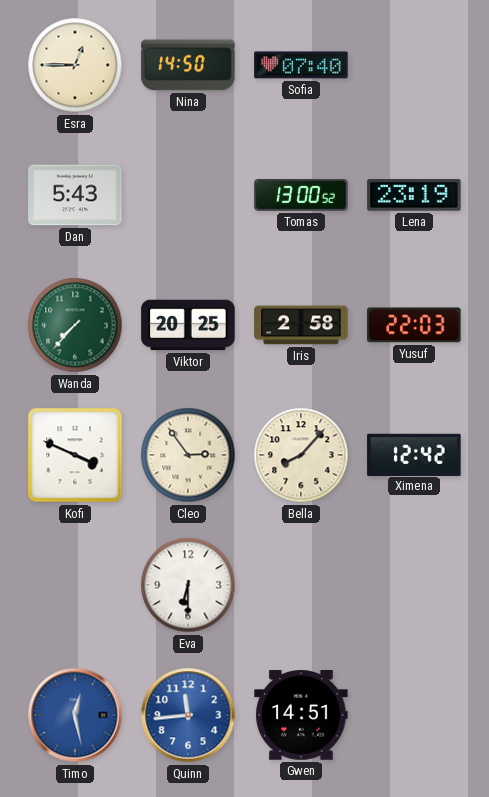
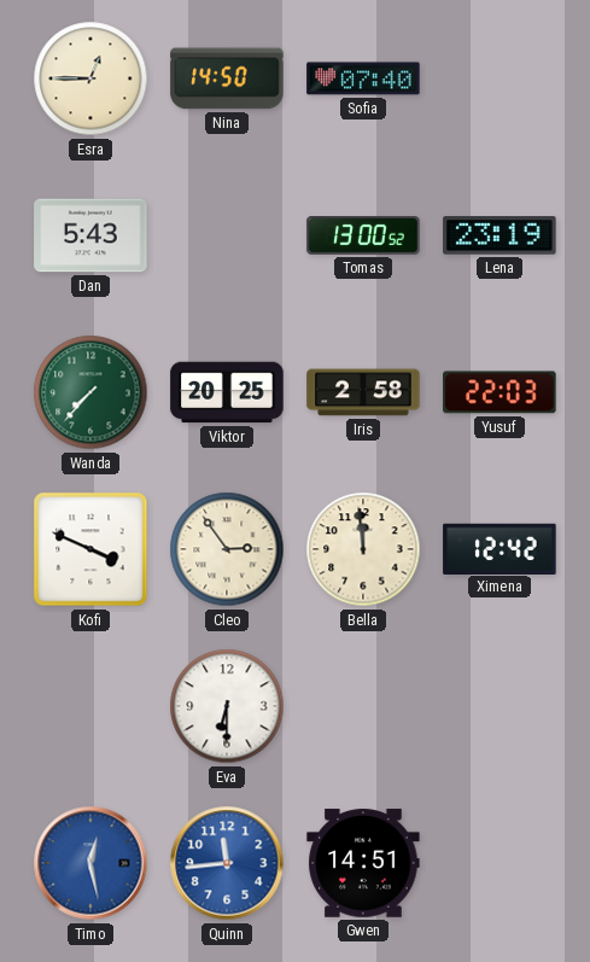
Bella: 8:07 -> 11:59 (363, 549)
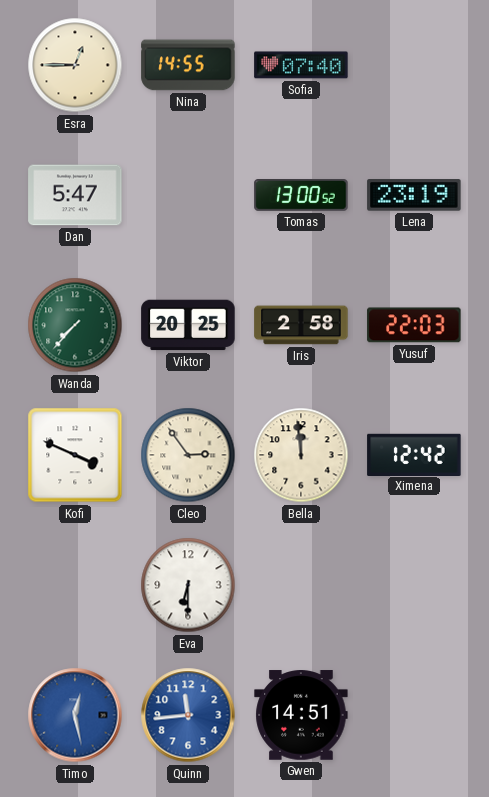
Nina: 14:50 -> 14:55 (188, 65)
Dan: 5:43 -> 5:47 (75, 195)
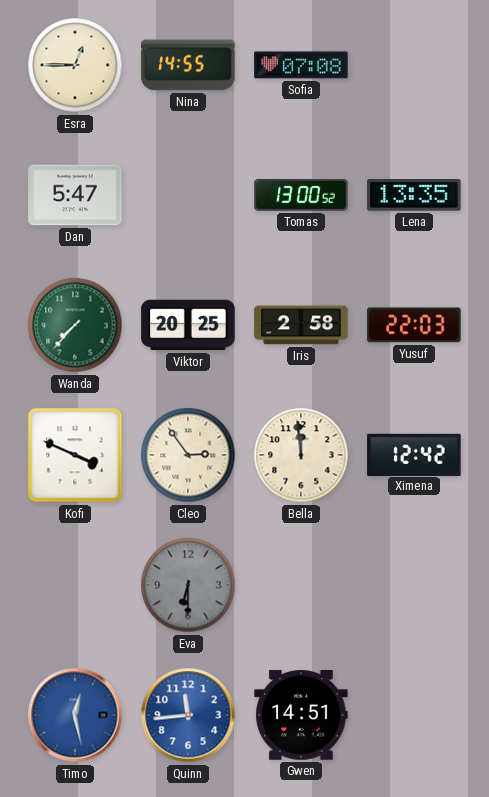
Sofia: 07:40 -> 07:08 (301, 65)
Lena: 23:19 -> 13:35 (414, 195)
Eva dial: white -> grey (188, 585)
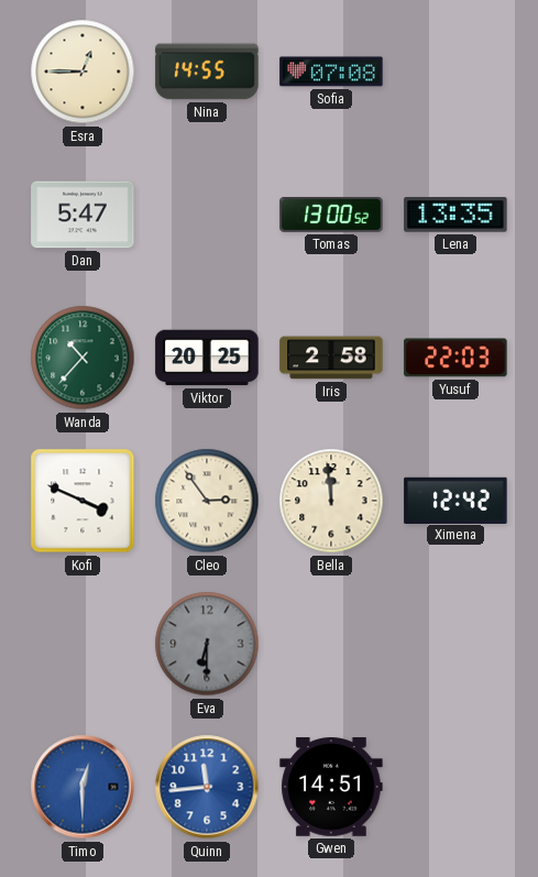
Wanda: 7:37 -> 10:37 (83, 358)
Timo: 12:28 -> 12:30 (83, 787)
